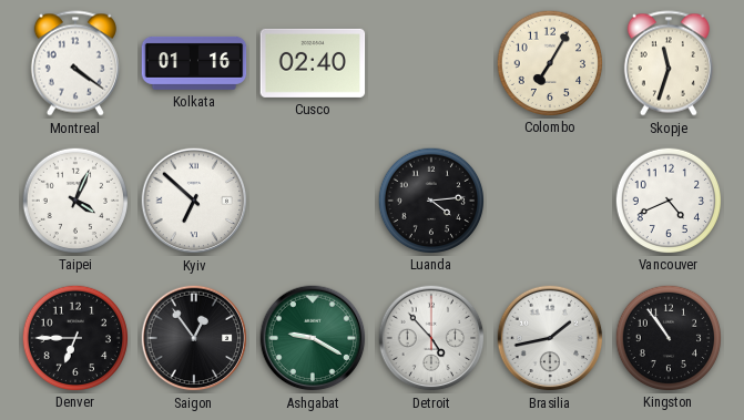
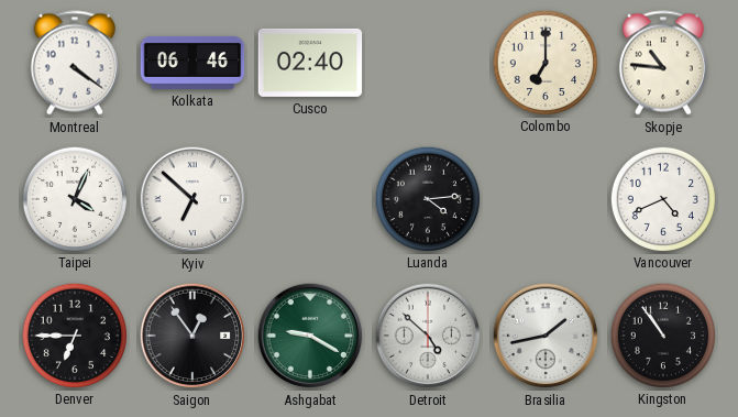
Kolkata: 01:16 -> 06:46 (192, 63)
Colombo: 7:05 -> 7:00 (546, 62)
Skopje: 11:33 -> 10:46 (663, 63)
Detroit: 4:53 -> 4:52 (428, 336)
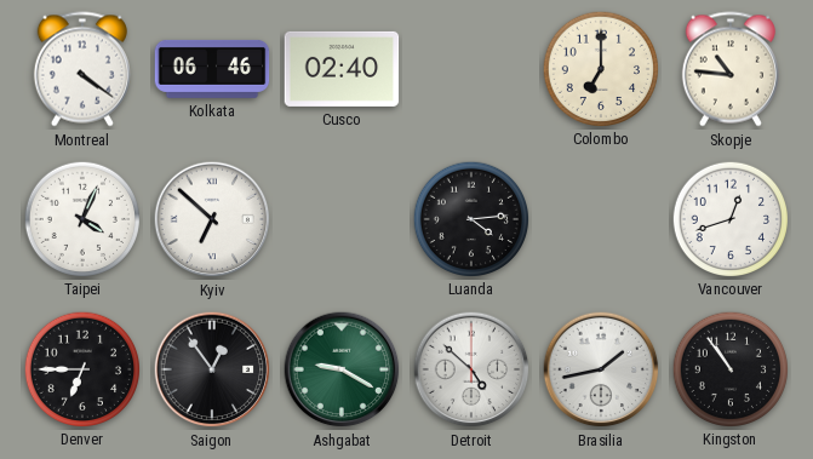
Vancouver: 4:41 -> 12:42 (731, 218)
